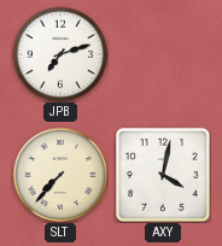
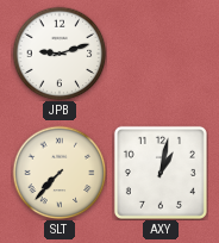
JPB: 7:12 -> 9:12 (60, 54)
AXY: 4:02 -> 1:02 (161, 173)
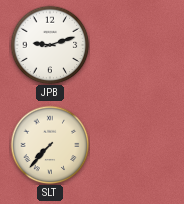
AXY: 1:02 -> none (161, 173)
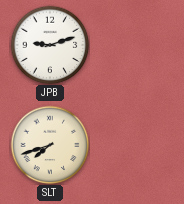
SLT: 7:37 -> 7:42 (50, 145)
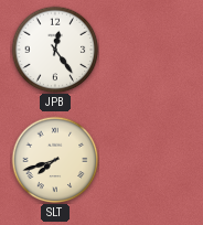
JPB: 9:12 -> 12:24 (55, 50)
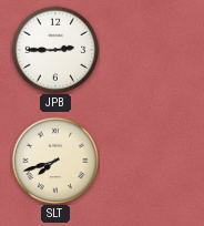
JPB: 12:24 -> 2:45 (55, 50)
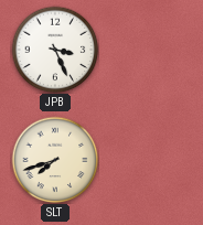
JPB: 2:45 -> 3:26 (55, 50)
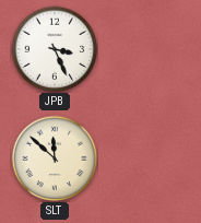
SLT: 7:42 -> 11:52 (55, 159)
